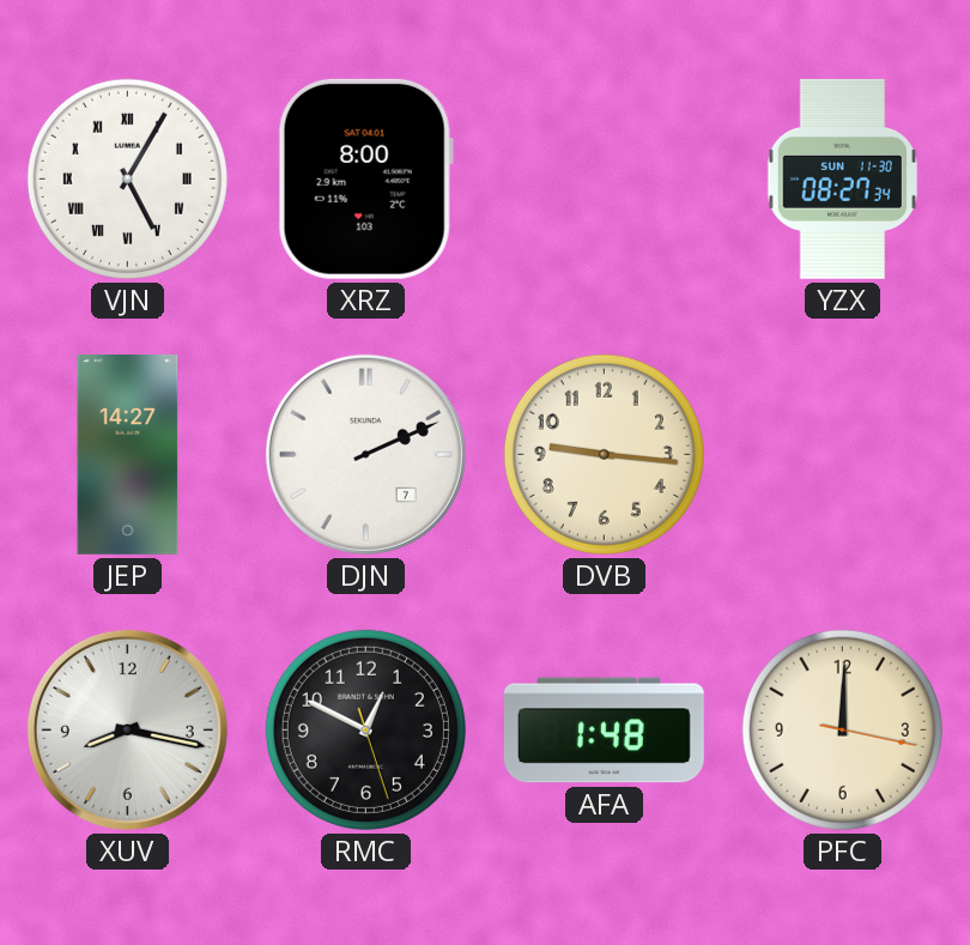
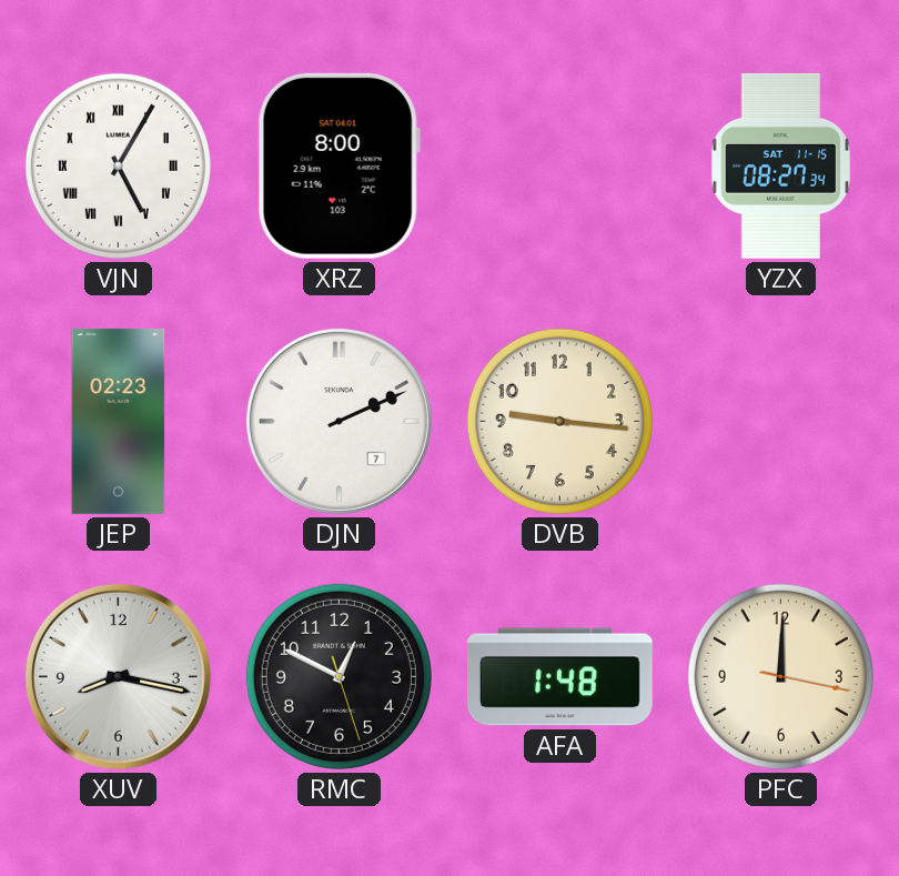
YZX date: SUN 11-30 -> SAT 11-15 (781, 165)
JEP: 14:27 -> 02:23 (119, 421)
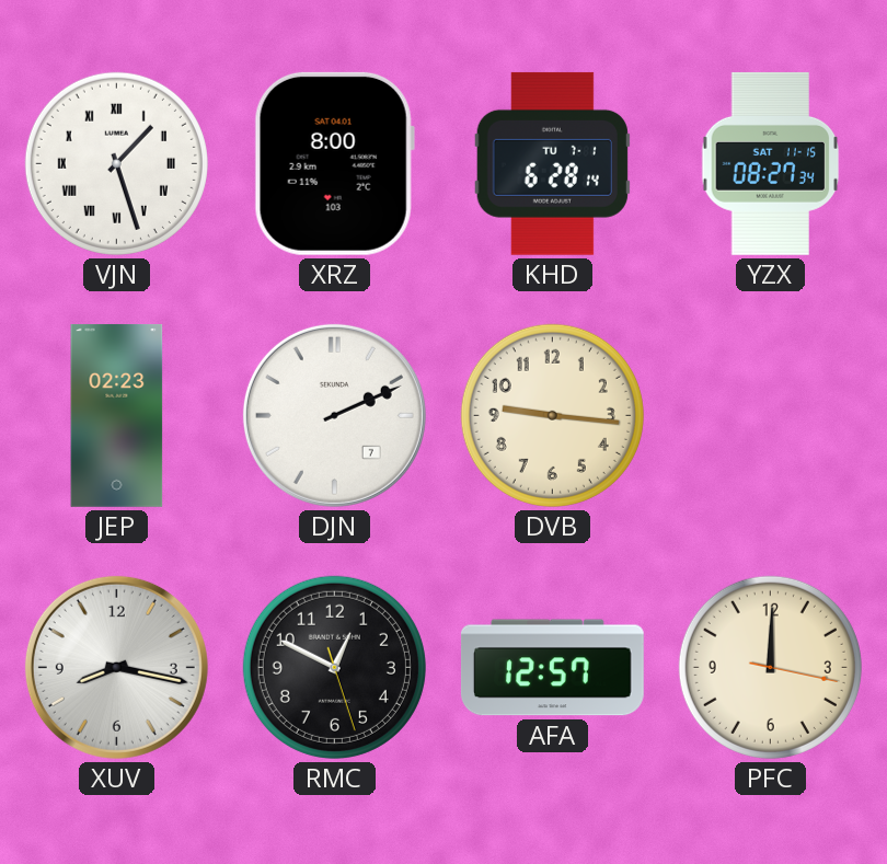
VJN: 5:05 -> 1:27 (116, 163)
KHD: none -> 6:28 (552, 163)
AFA: 1:48 -> 12:57 (552, 668)
